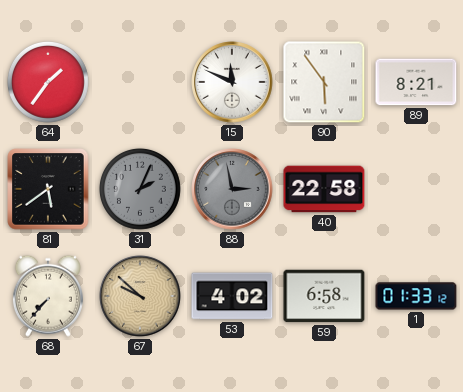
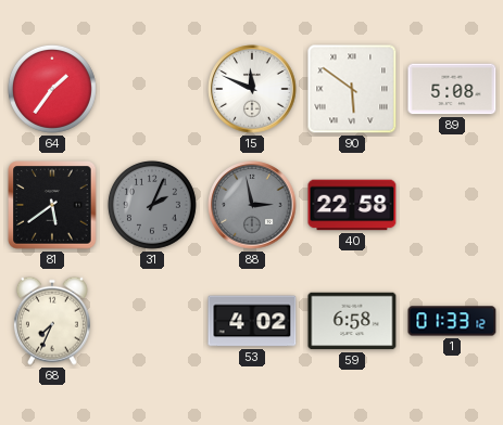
90: 5:54 -> 5:51 (352, 89)
89: 8:21 -> 5:08 (452, 89)
68: 7:37 -> 7:34 (52, 321)
67: 9:52 -> none (140, 296)
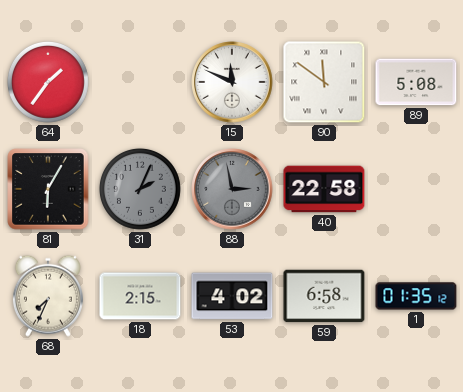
90: 5:51 -> 11:51 (324, 82)
81: 5:39 -> 6:05 (48, 189)
18: none -> 2:15 (140, 296)
1: 01:33 -> 01:35 (416, 296)
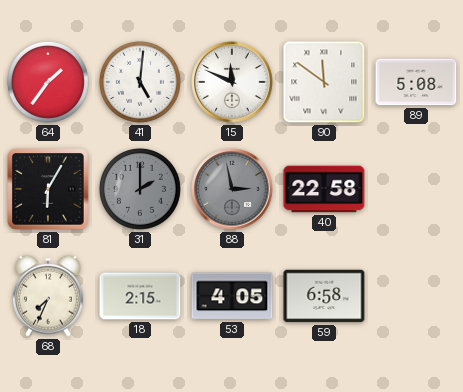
41: none -> 5:01 (140, 82)
31: 2:04 -> 2:00 (140, 189)
53: 4:02 -> 4:05 (232, 296)
1: 01:35 -> none (416, 296)
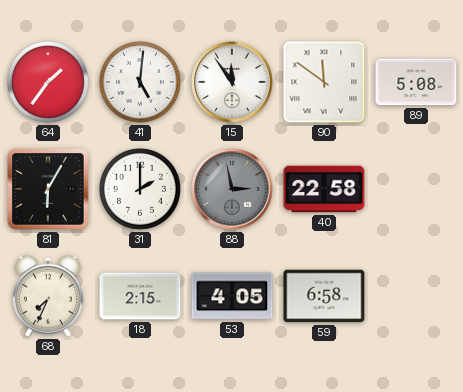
15: 11:49 -> 11:54 (232, 82)
31 dial: grey -> white (140, 189)
